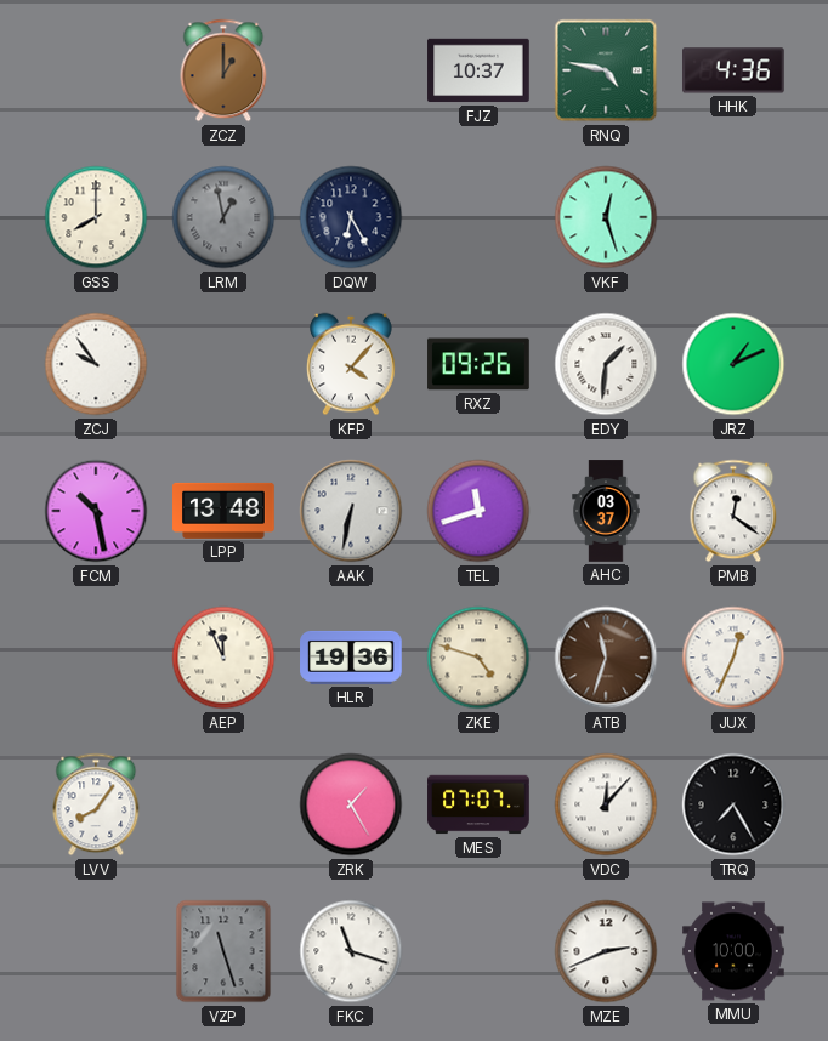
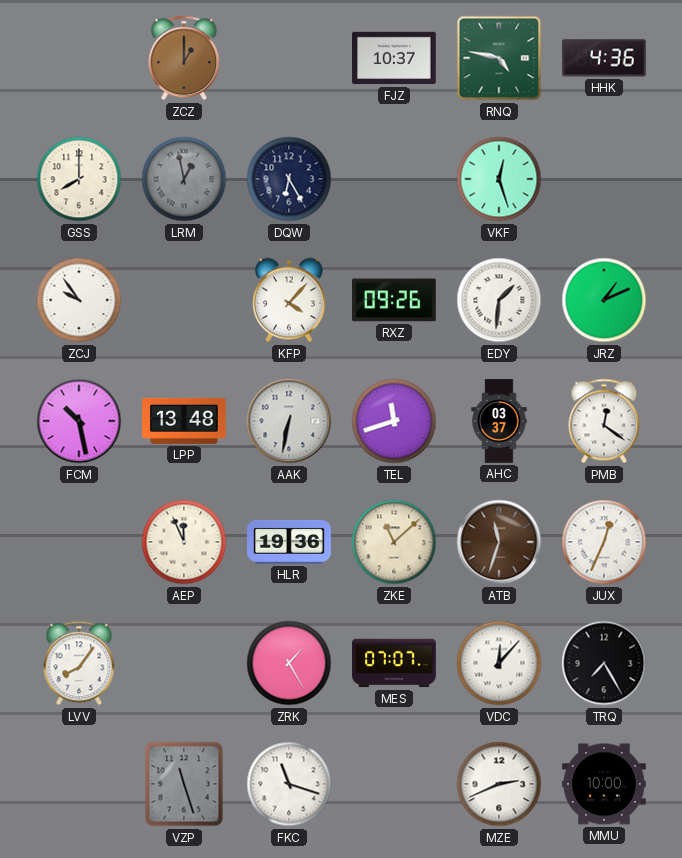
ZKE: 4:48 -> 11:08 (394, 542)
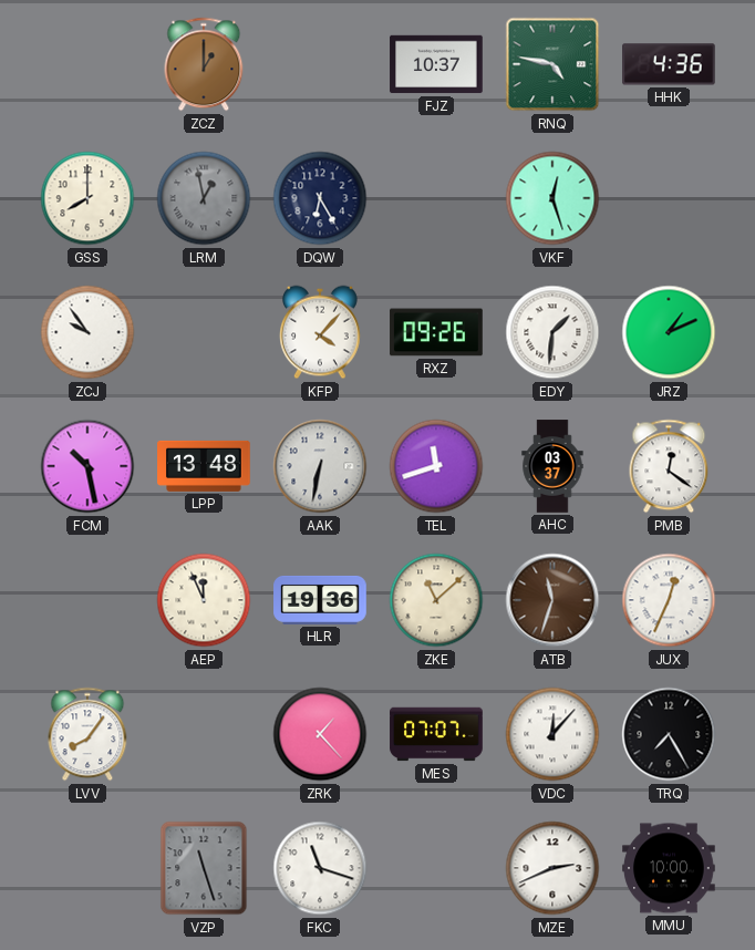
ZRK: 1:25 -> 1:23 (320, 734)
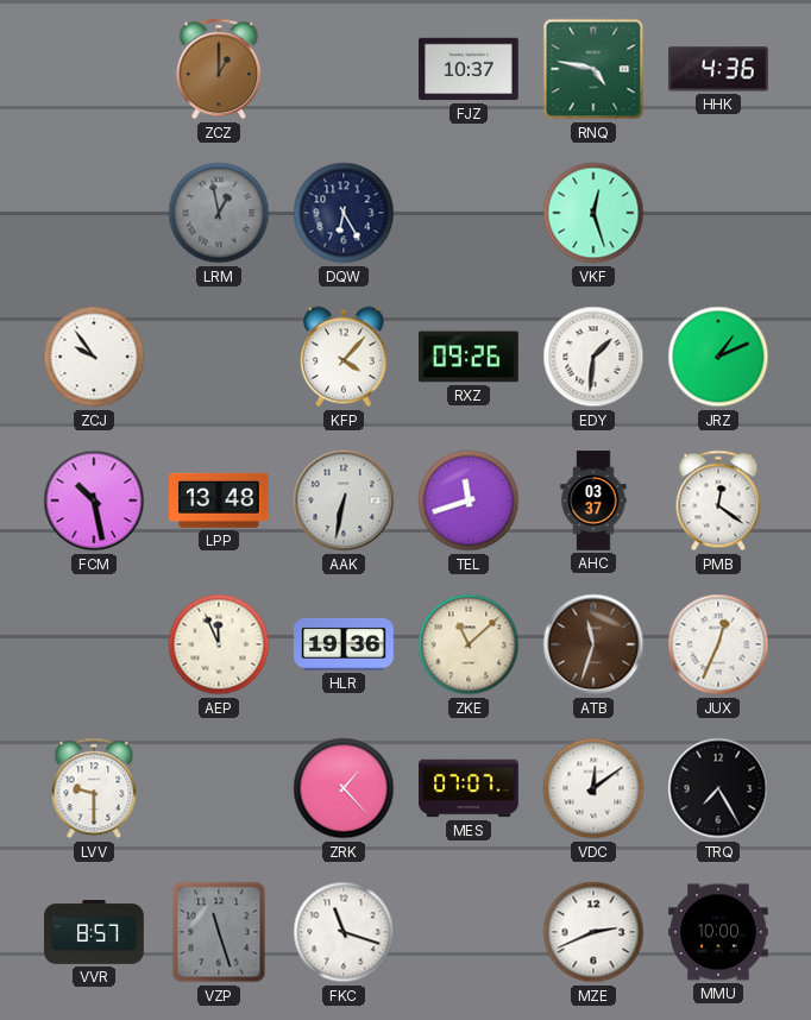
GSS: 8:00 -> none (87, 198)
LVV: 8:06 -> 9:30 (94, 788)
VDC: 12:07 -> 12:09 (593, 788)
VVR: none -> 8:57 (94, 933)
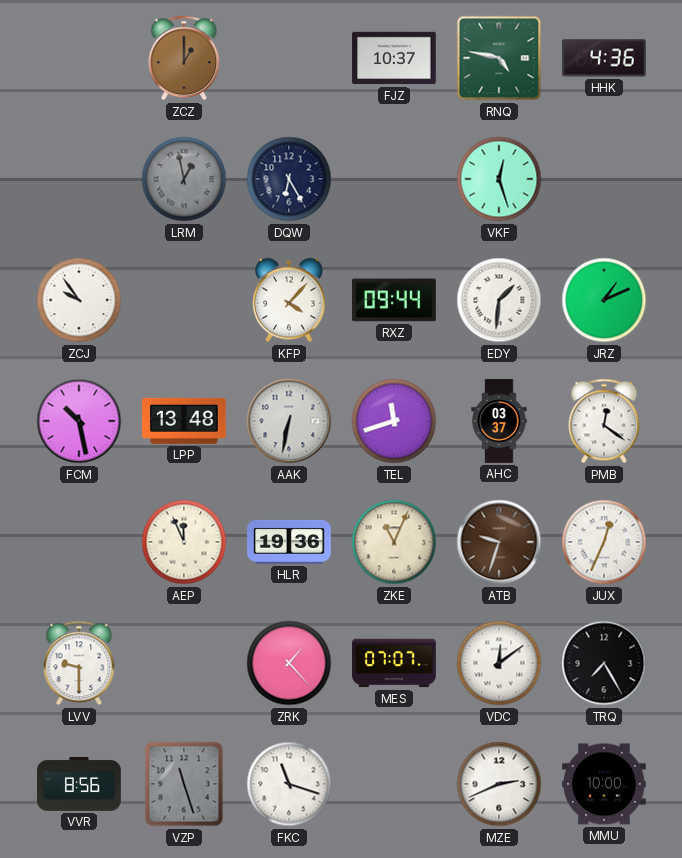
RXZ: 09:26 -> 09:44 (394, 300)
ZKE: 11:08 -> 11:04 (394, 542)
ATB: 11:33 -> 9:33 (499, 542)
VVR: 8:57 -> 8:56 (79, 785)
